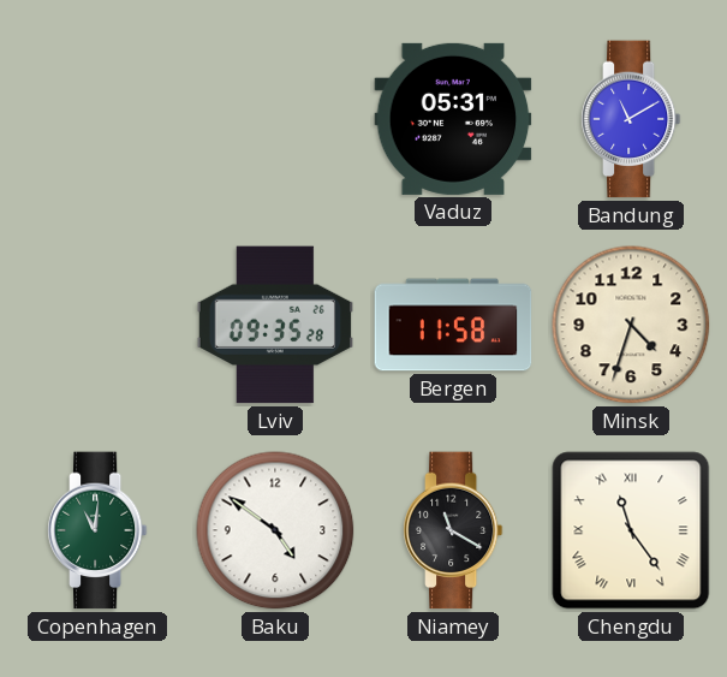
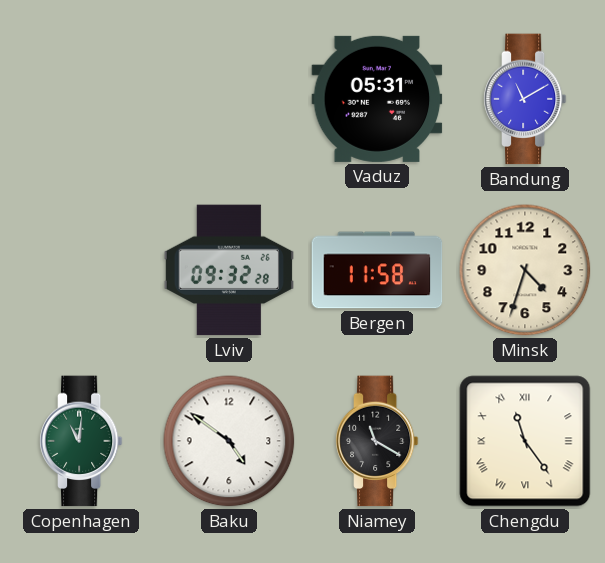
Lviv: 09:35 -> 09:32 (229, 270)
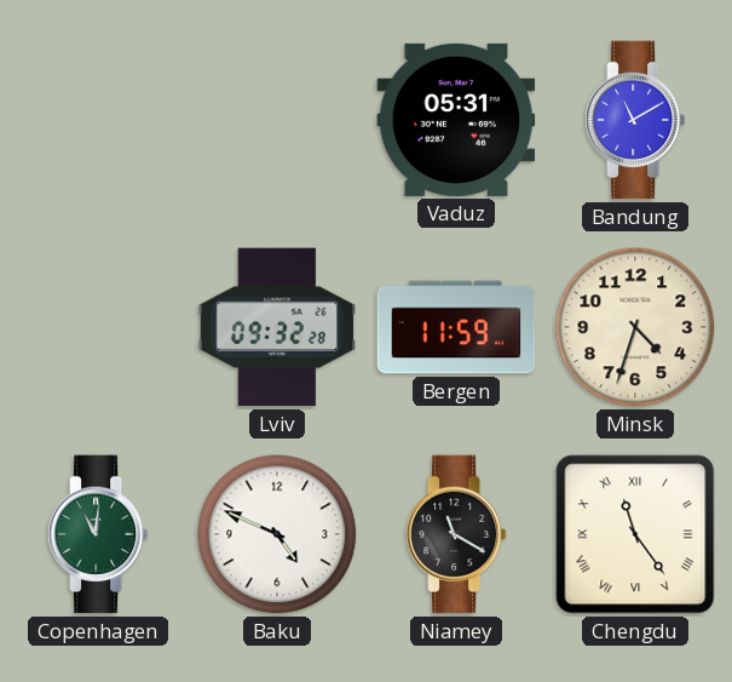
Bergen: 11:58 -> 11:59 (456, 327)
Baku: 4:51 -> 4:49 (277, 534)
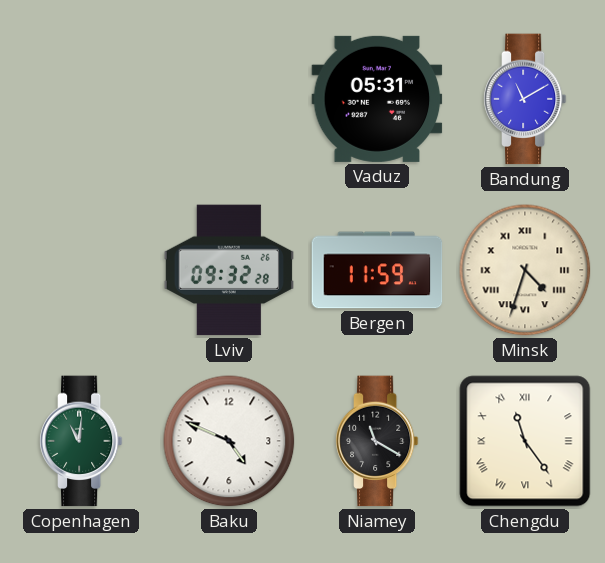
Minsk numerals: Arabic -> Roman (525, 270)
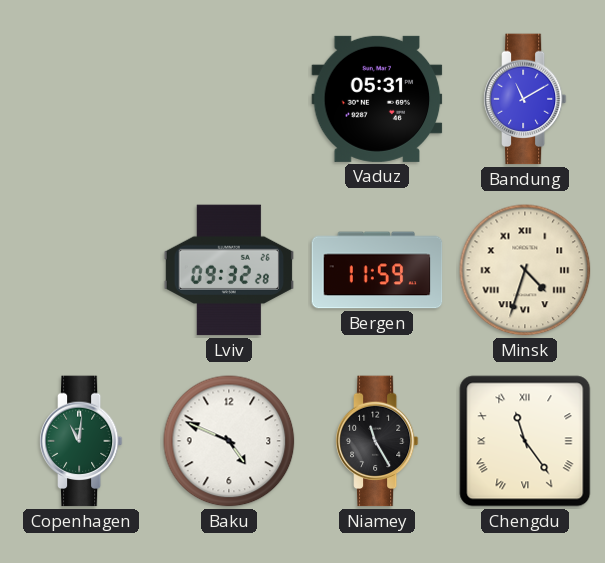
Niamey: 11:20 -> 11:25 (377, 441)
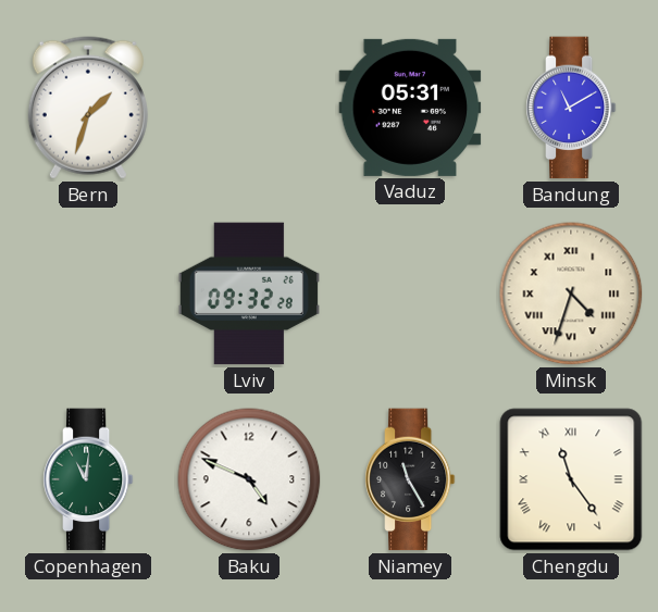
Bern: none -> 1:33 (88, 108)
Bergen: 11:59 -> none (377, 270)
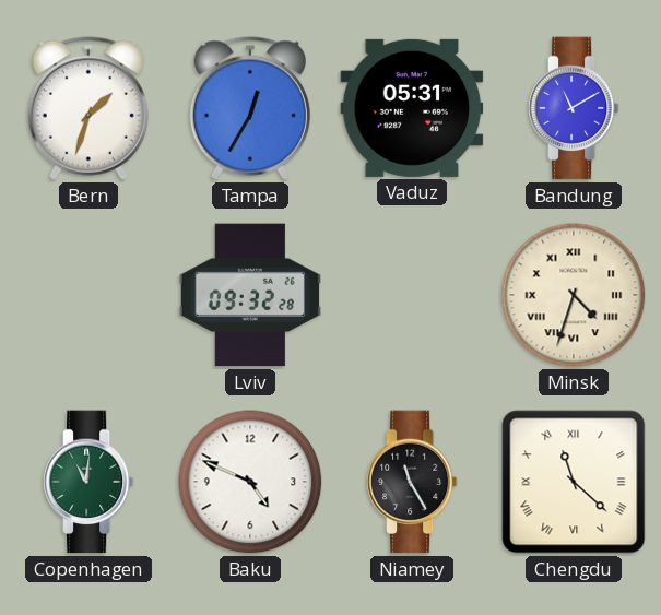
Tampa: none -> 12:35 (250, 108)
Chengdu: 11:24 -> 11:22 (574, 482)
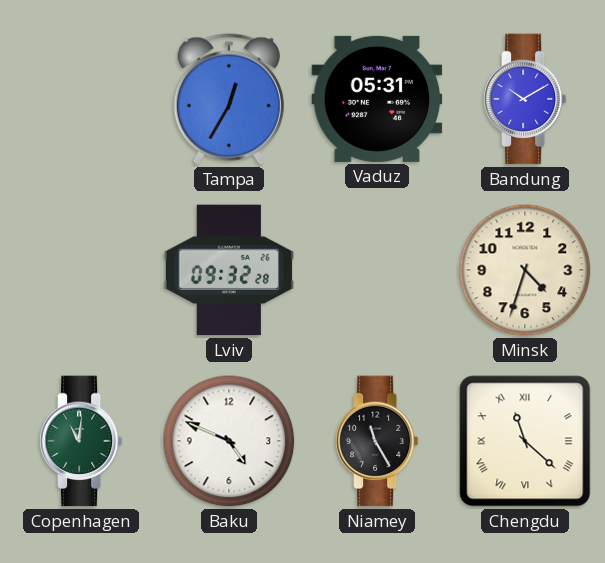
Bern: 1:33 -> none (88, 108)
Bandung: 11:10 -> 10:10 (525, 99)
Minsk numerals: Roman -> Arabic (525, 270)
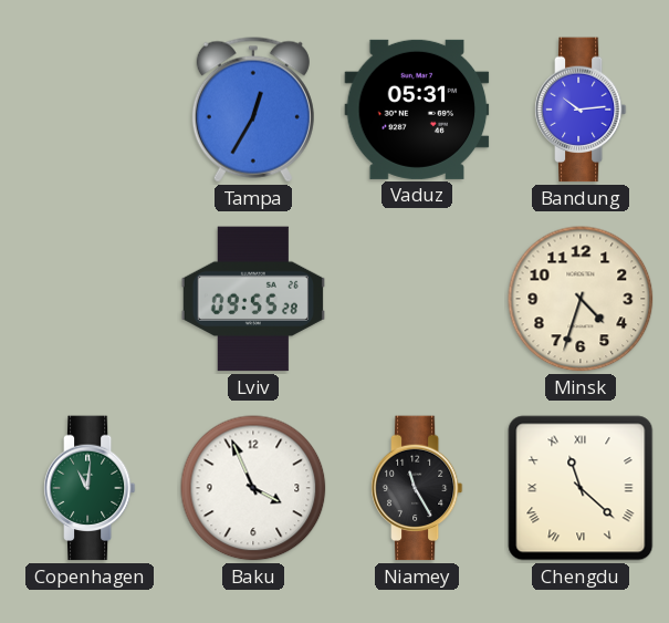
Bandung: 10:10 -> 10:14 (581, 110)
Lviv: 09:32 -> 09:55 (253, 299)
Baku: 4:49 -> 3:56 (253, 488)
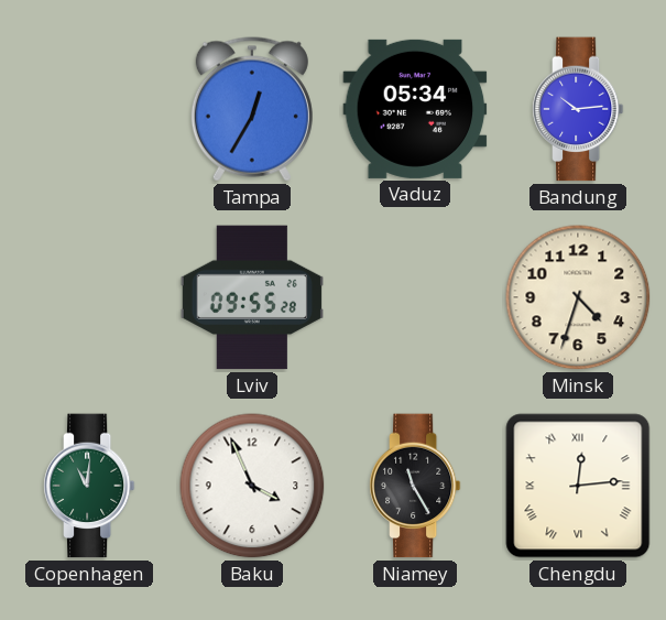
Vaduz: 05:31 -> 05:34 (415, 109)
Chengdu: 11:22 -> 12:14 (578, 486)
